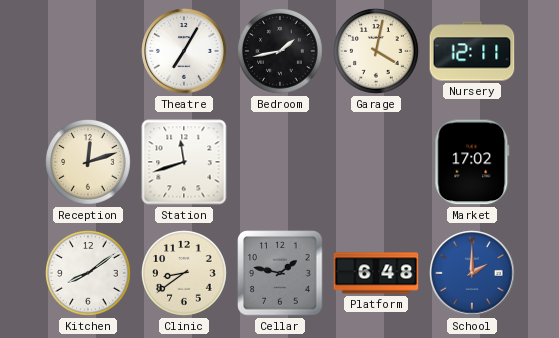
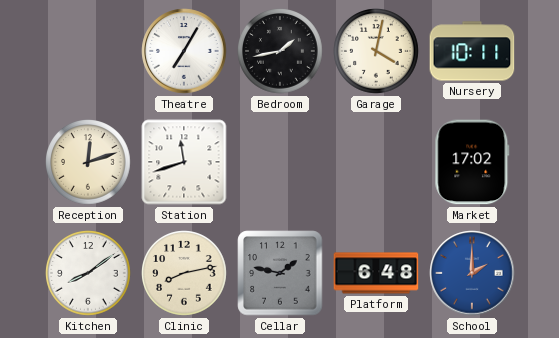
Nursery: 12:11 -> 10:11 (472, 51)
Clinic: 8:39 -> 8:13 (184, 273)
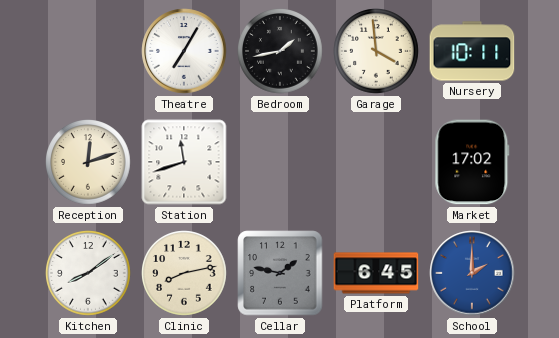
Garage: 4:02 -> 3:59 (376, 51)
Platform: 6:48 -> 6:45 (376, 273)
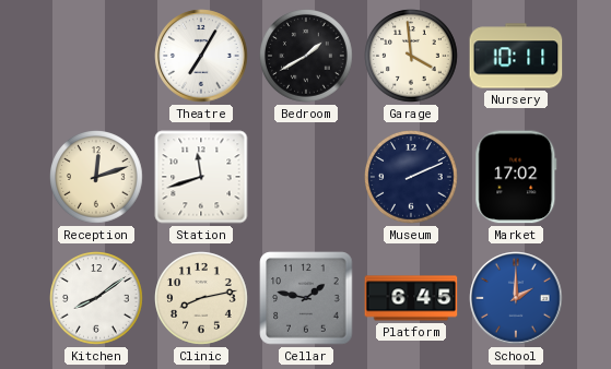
Bedroom: 1:43 -> 1:40 (306, 56)
Museum: none -> 2:11 (411, 177)
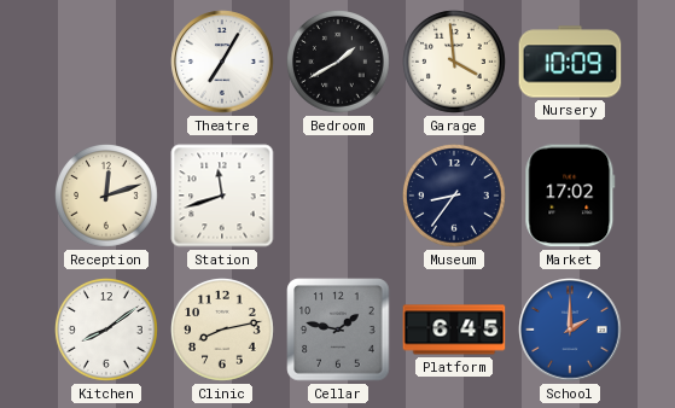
Nursery: 10:11 -> 10:09 (570, 62)
Museum: 2:11 -> 8:36 (454, 196)
